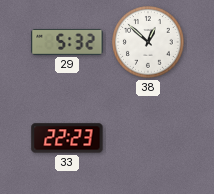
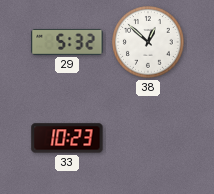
33: 22:23 -> 10:23 (67, 138)
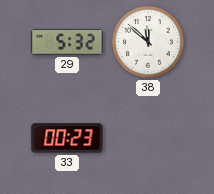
38: 12:52 -> 11:52 (149, 43)
33: 10:23 -> 00:23 (67, 138)
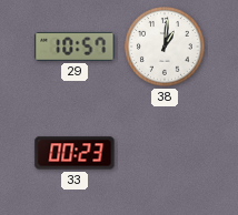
29: 5:32 -> 10:57 (75, 47)
38: 11:52 -> 1:01 (166, 48)
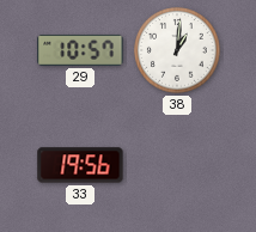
33: 00:23 -> 19:56 (80, 165)
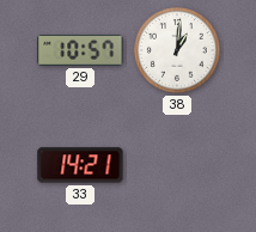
33: 19:56 -> 14:21 (80, 165)
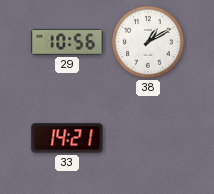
29: 10:57 -> 10:56 (67, 42)
38: 1:01 -> 1:10 (149, 43)
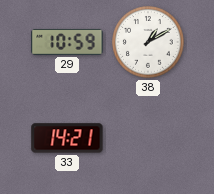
29: 10:56 -> 10:59 (67, 42)
